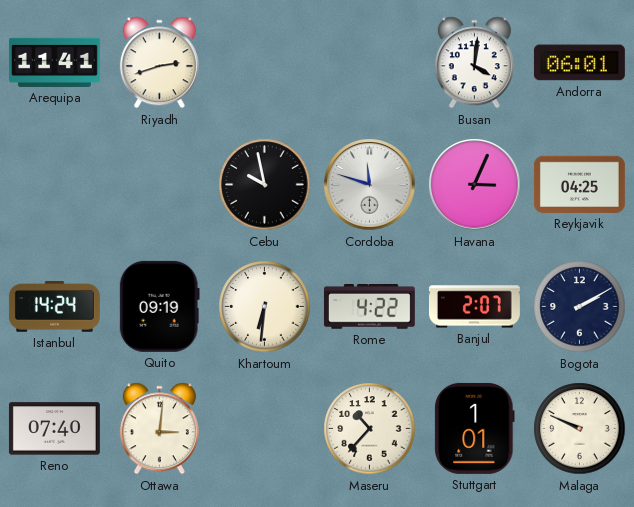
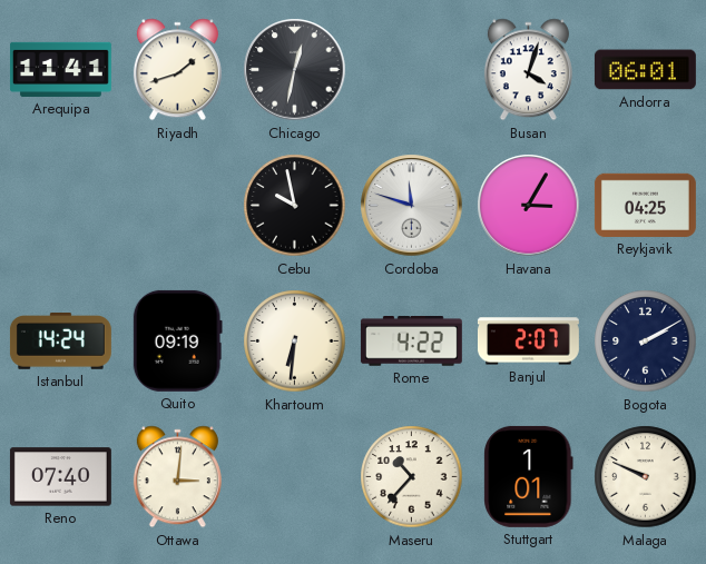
Riyadh: 2:42 -> 1:42 (177, 70)
Chicago: none -> 12:32 (295, 70)
Busan: 4:01 -> 4:03 (528, 70)
Havana: 3:04 -> 3:05 (529, 206)
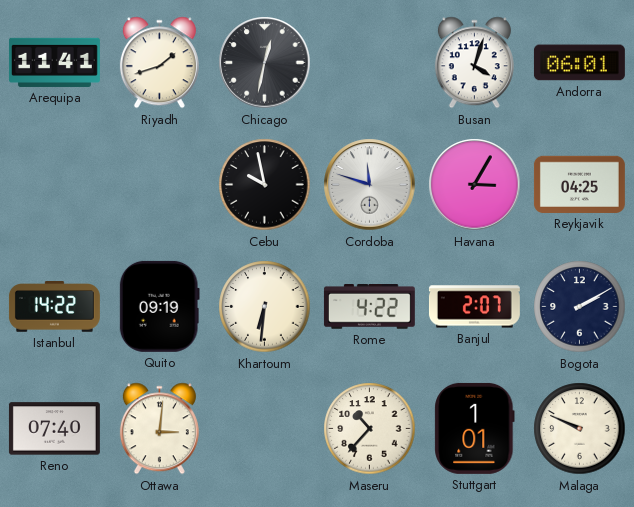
Istanbul: 14:24 -> 14:22 (54, 307)
